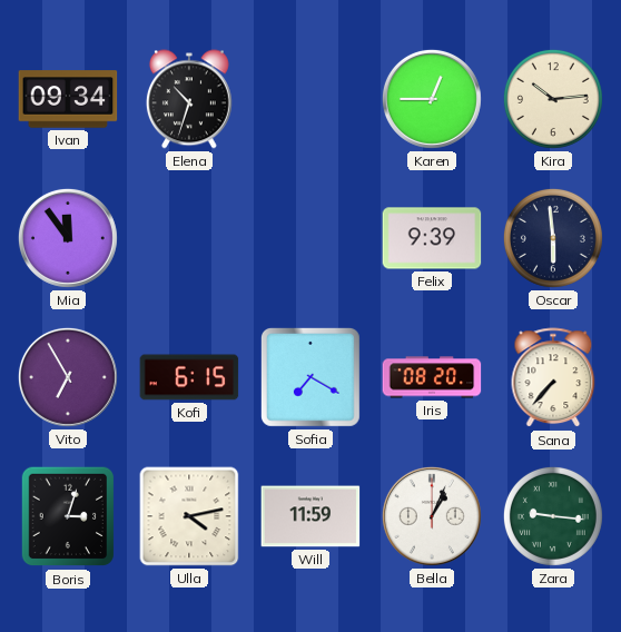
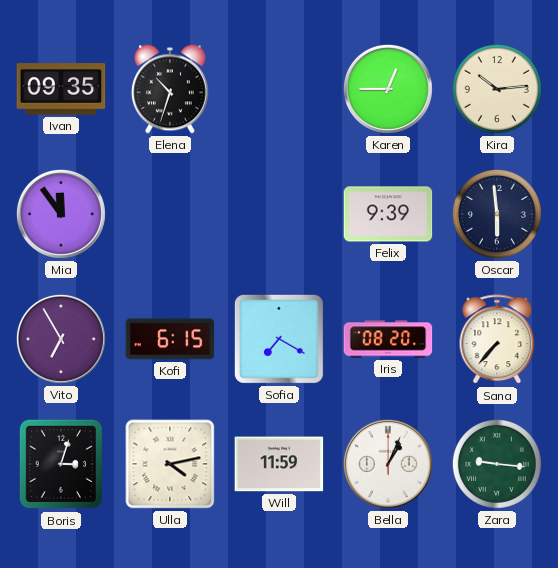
Ivan: 09:34 -> 09:35 (61, 89)
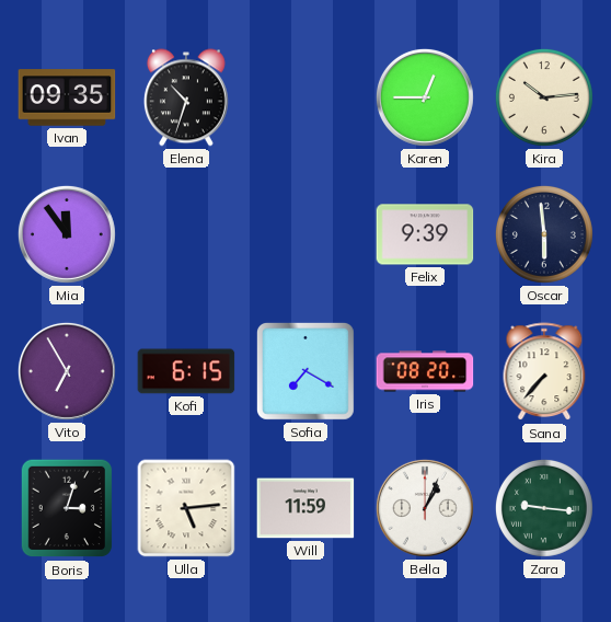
Ulla: 4:13 -> 5:14 (186, 508)
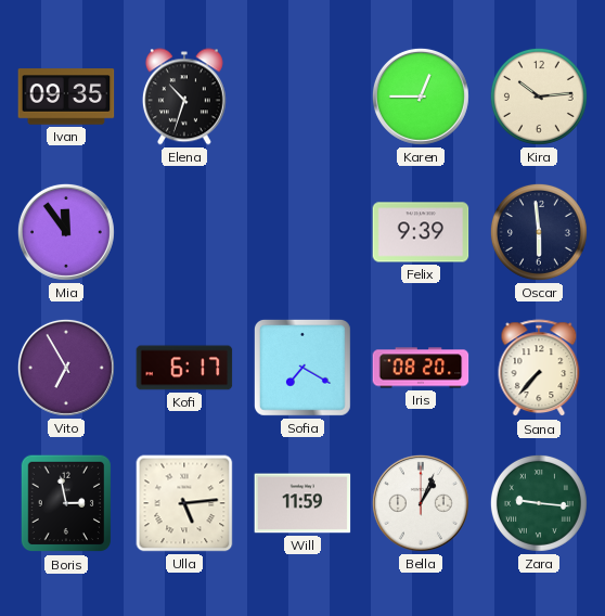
Kofi: 6:15 -> 6:17 (184, 368)
Boris: 3:03 -> 2:58 (66, 503)
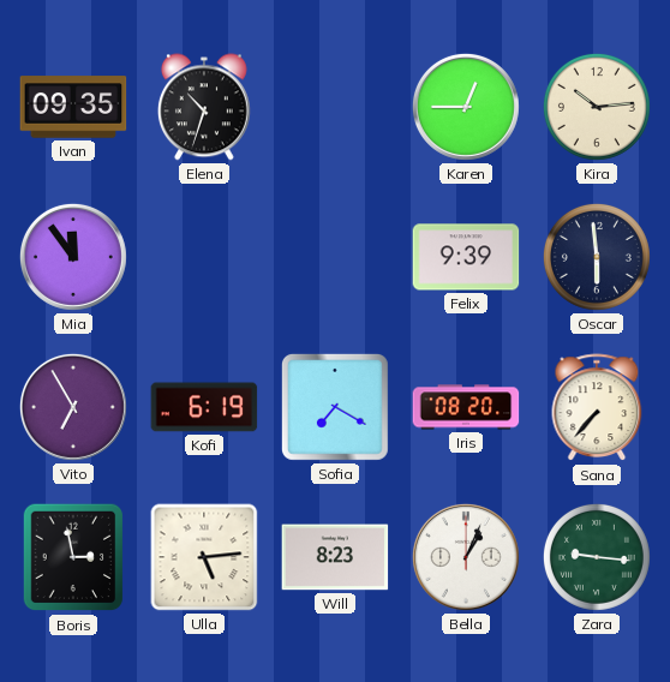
Kofi: 6:17 -> 6:19 (204, 407)
Will: 11:59 -> 8:23 (335, 557)
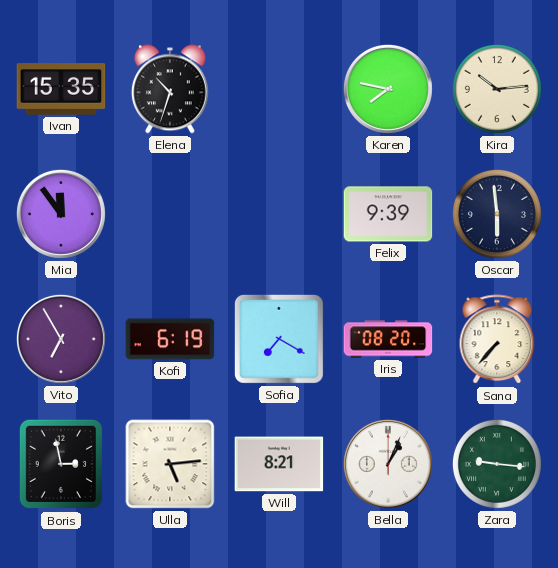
Ivan: 09:35 -> 15:35 (61, 89)
Karen: 12:45 -> 7:47 (388, 89)
Will: 8:23 -> 8:21 (279, 464)
